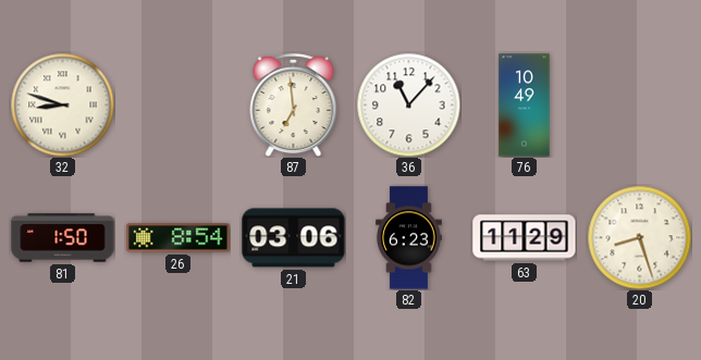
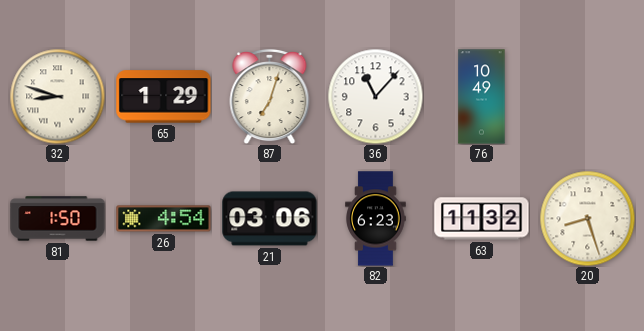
65: none -> 1:29 (164, 97)
87: 6:59 -> 7:03 (270, 96)
26: 8:54 -> 4:54 (164, 219)
63: 11:29 -> 11:32 (482, 219)
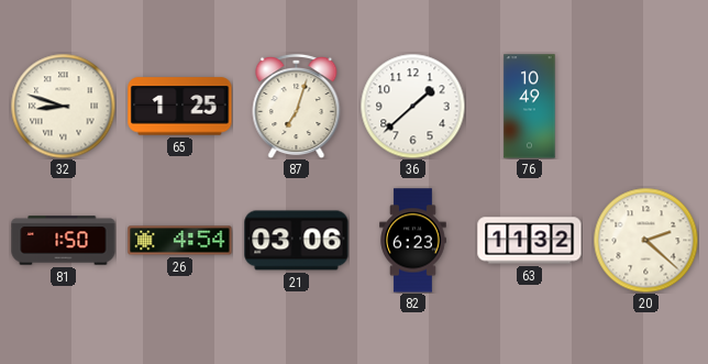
65: 1:29 -> 1:25 (180, 107)
36: 11:07 -> 1:38 (412, 106)
20: 8:27 -> 2:22 (645, 240)
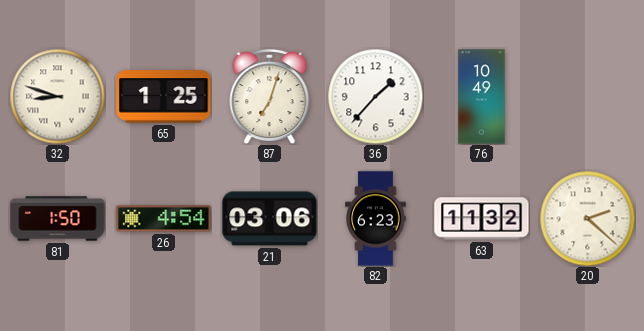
36: 1:38 -> 1:37 (375, 96)
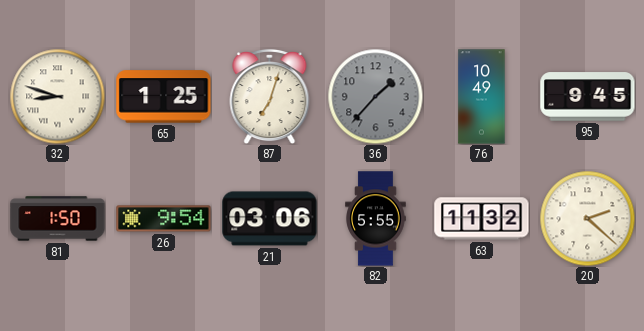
36 dial: white -> grey (375, 96)
95: none -> 9:45 (588, 97)
26: 4:54 -> 9:54 (164, 219)
82: 6:23 -> 5:55 (376, 219)
